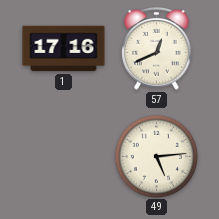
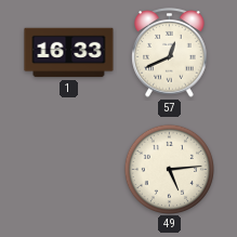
1: 17:16 -> 16:33 (69, 53)
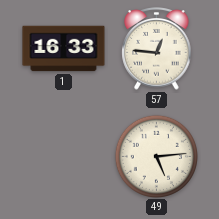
57: 12:41 -> 12:46 (157, 49)
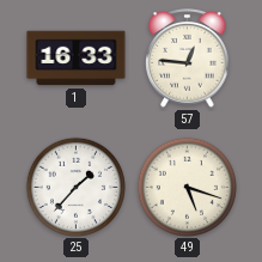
25: none -> 1:37 (75, 187)
49: 5:14 -> 5:18 (187, 187)
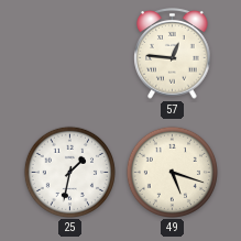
1: 16:33 -> none (77, 59)
25: 1:37 -> 1:32 (69, 172)
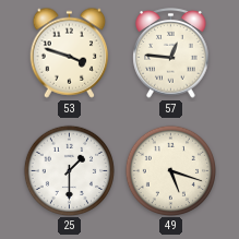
53: none -> 3:48 (70, 52)
25: 1:32 -> 1:30 (69, 170)
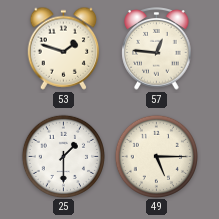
53: 3:48 -> 1:48 (64, 48)
49: 5:18 -> 5:15 (156, 156)
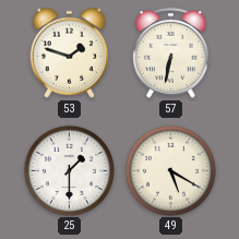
57: 12:46 -> 6:32 (171, 53)
49: 5:15 -> 5:20 (170, 170)
